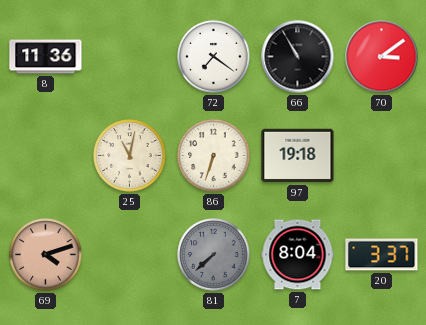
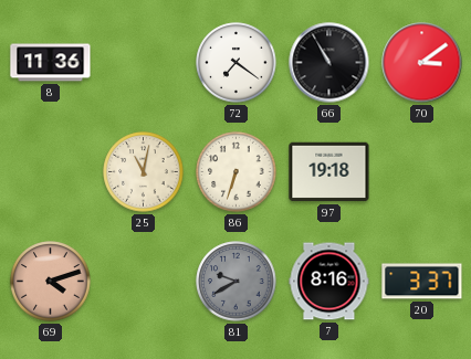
81: 7:38 -> 9:40 (237, 282)
7: 8:04 -> 8:16 (329, 282)
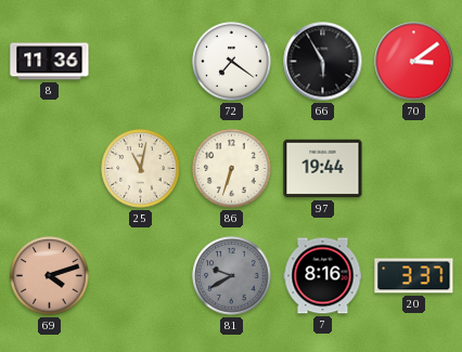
66: 10:55 -> 5:55 (323, 62)
97: 19:18 -> 19:44 (323, 169)
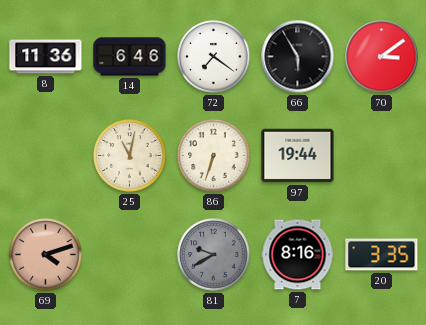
14: none -> 6:46 (130, 57)
20: 3:37 -> 3:35 (382, 255)
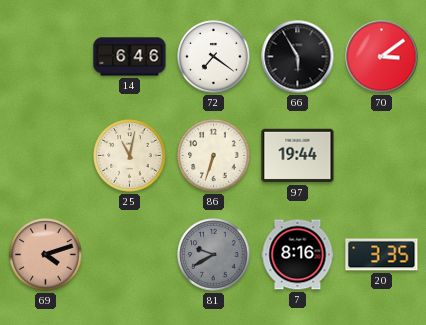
8: 11:36 -> none (46, 57)
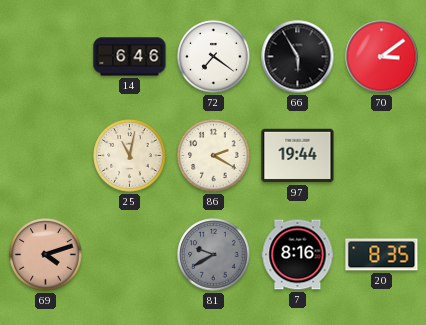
86: 6:33 -> 2:20 (214, 156)
20: 3:35 -> 8:35 (382, 255)
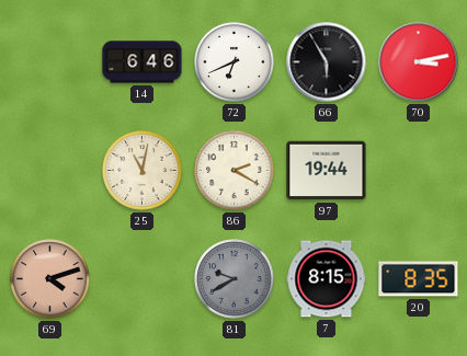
72: 7:21 -> 6:41 (235, 62)
70: 3:09 -> 3:13 (419, 62)
7: 8:16 -> 8:15 (327, 279)
